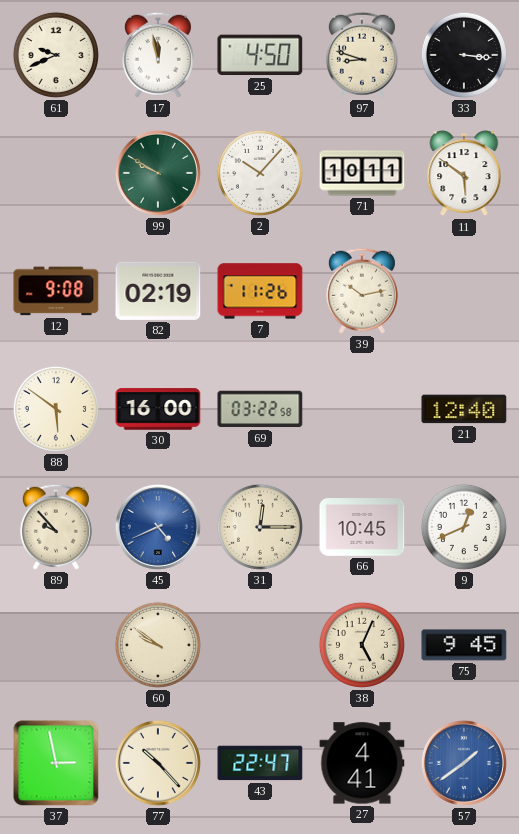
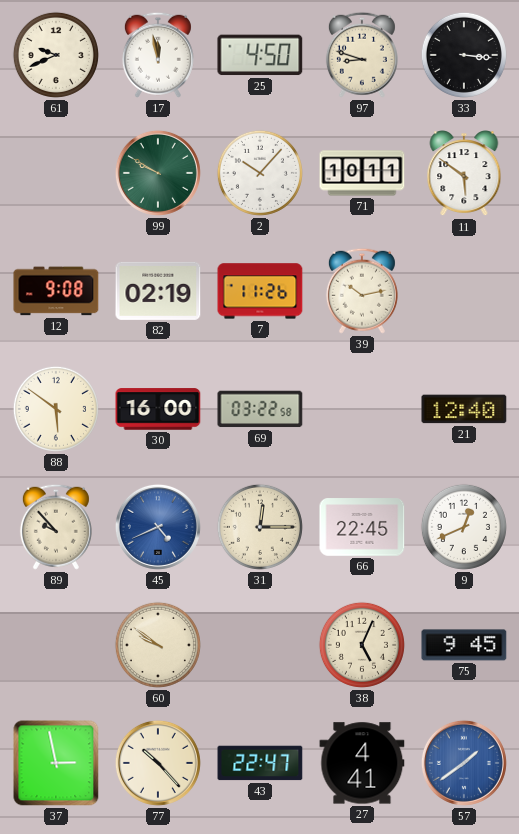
66: 10:45 -> 22:45 (362, 527)
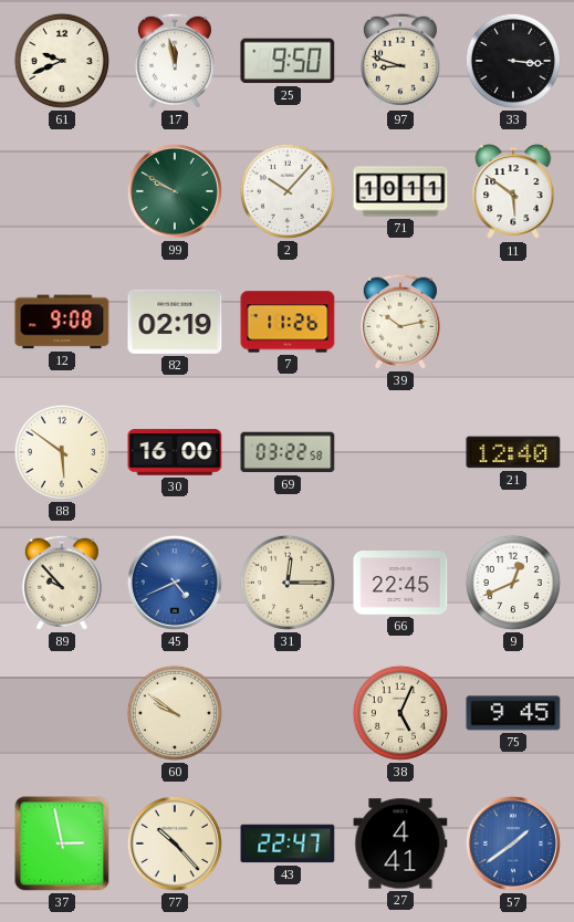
25: 4:50 -> 9:50 (288, 61)
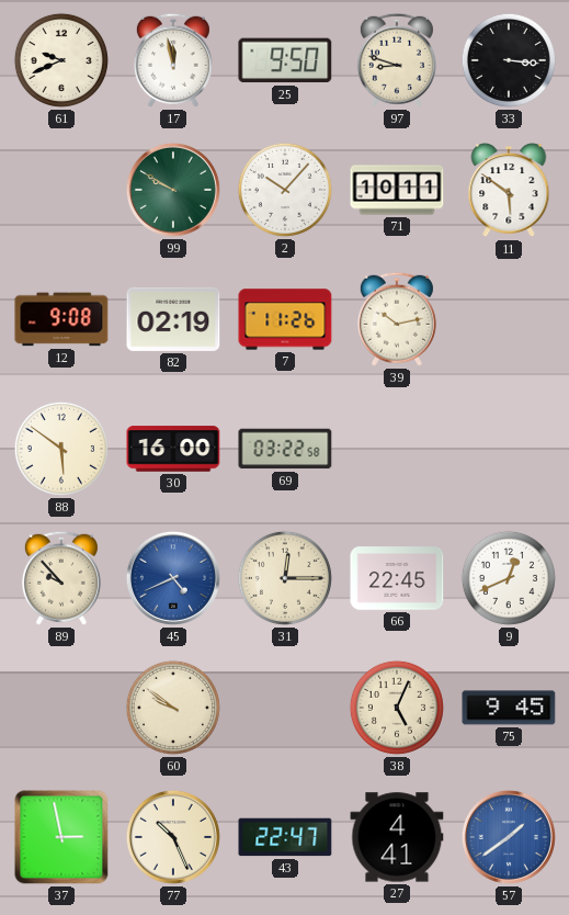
21: 12:40 -> none (513, 452)
77: 10:23 -> 10:26 (173, 837)
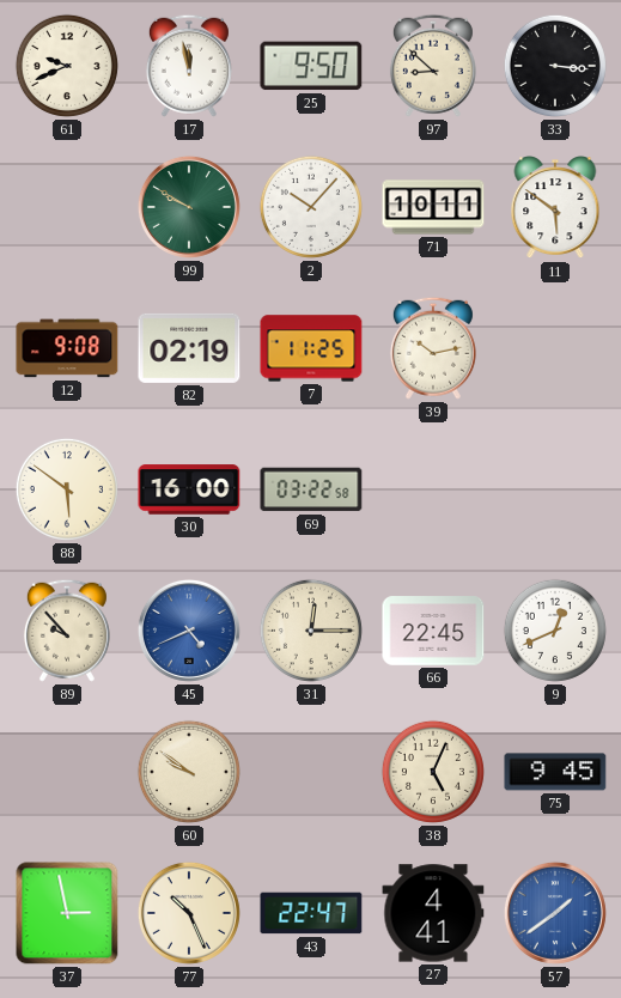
97: 8:48 -> 8:52 (433, 66)
7: 11:26 -> 11:25 (311, 348)
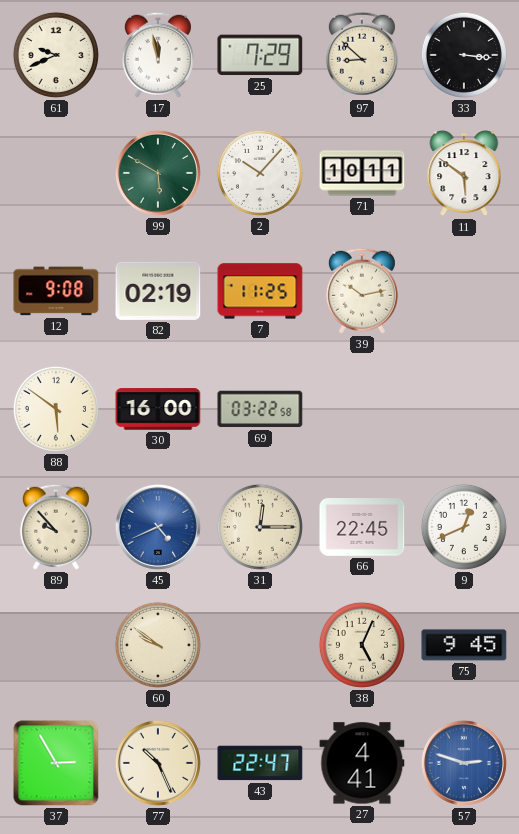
25: 9:50 -> 7:29 (260, 55)
99: 9:50 -> 5:50 (158, 173)
37: 2:58 -> 2:55 (56, 763)
57: 1:39 -> 2:48 (464, 763)
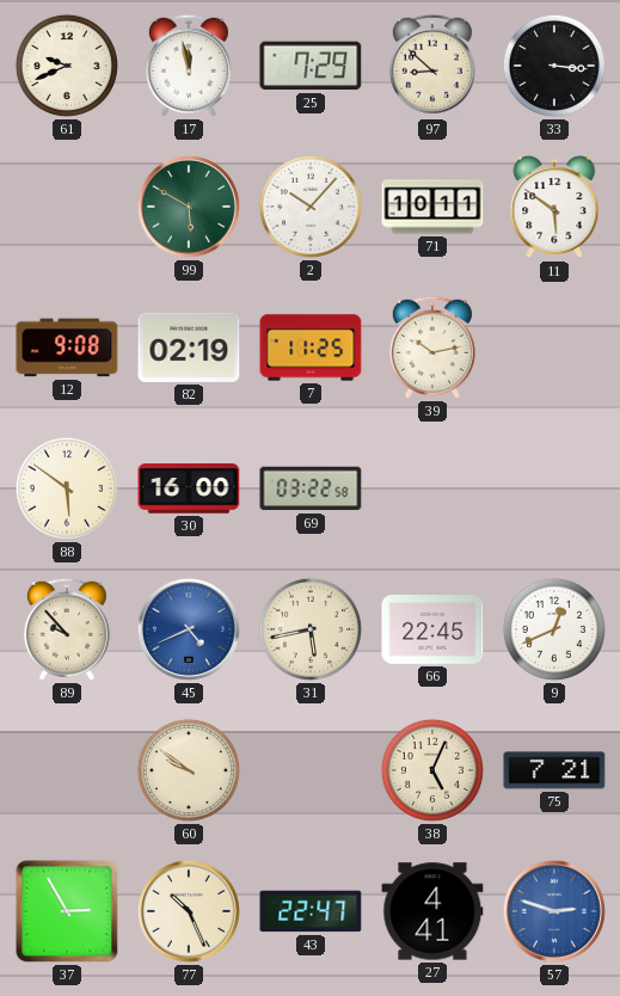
31: 12:15 -> 5:43 (311, 629)
75: 9:45 -> 7:21 (554, 770)
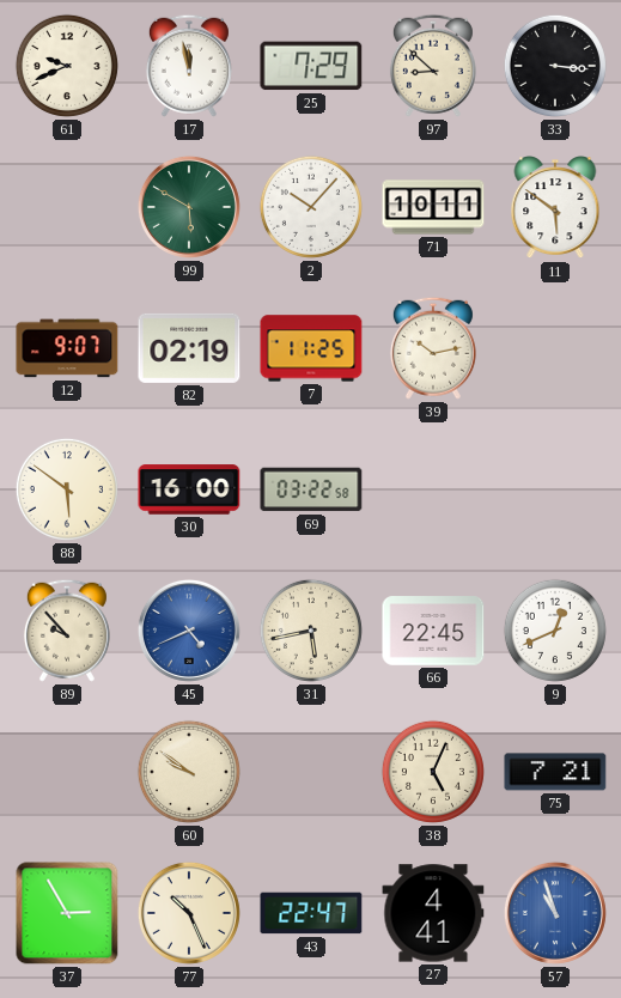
12: 9:08 -> 9:07 (67, 348)
57: 2:48 -> 10:57 (555, 913)
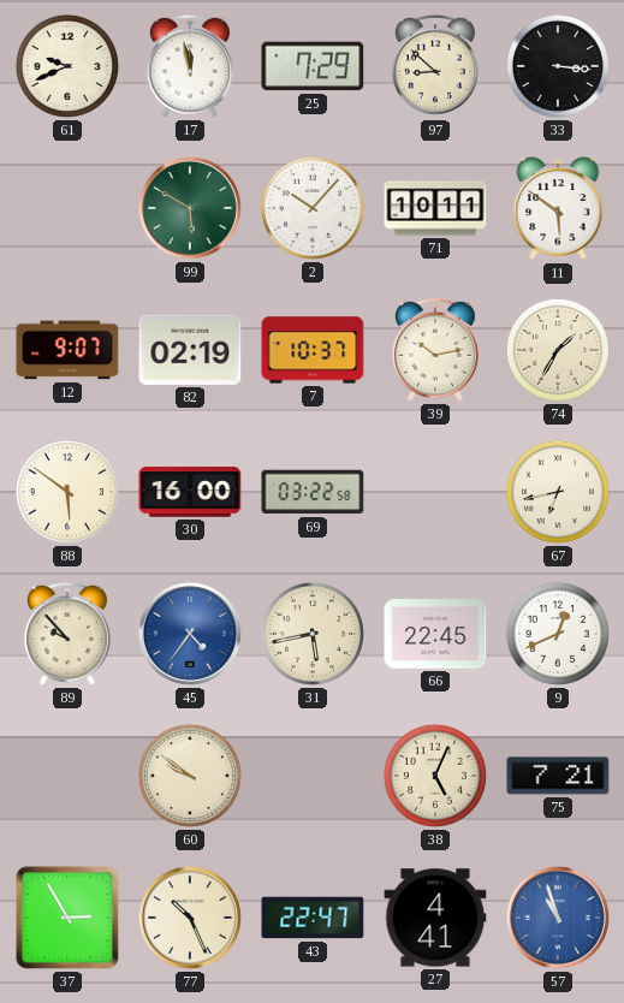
7: 11:25 -> 10:37 (313, 350)
74: none -> 1:35 (558, 350)
67: none -> 6:43 (558, 492)
45: 4:41 -> 4:36 (190, 634)
